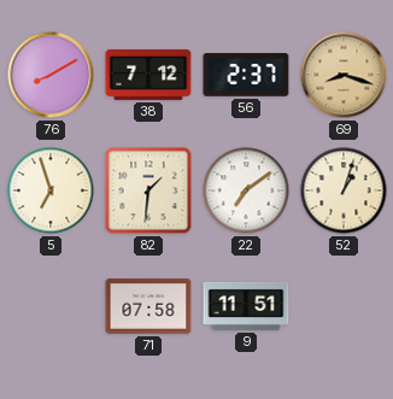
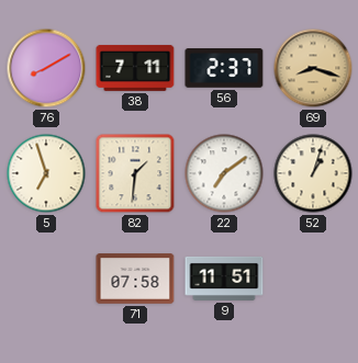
38: 7:12 -> 7:11 (135, 68)
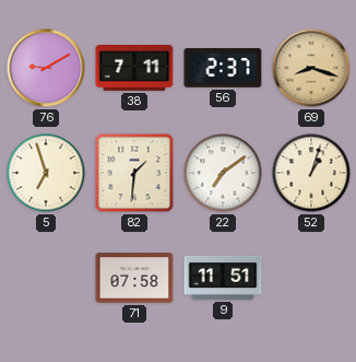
76: 8:10 -> 9:10 (46, 68)
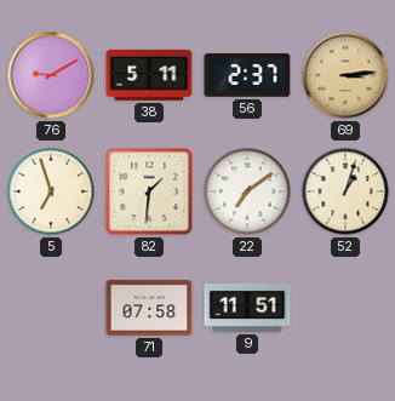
38: 7:11 -> 5:11 (149, 75)
69: 8:18 -> 3:14 (345, 75)
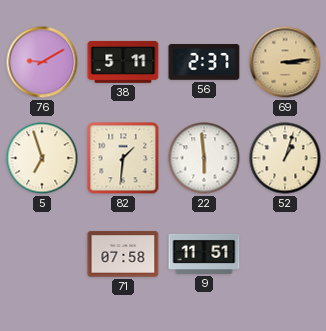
22: 7:09 -> 5:59 (204, 158)
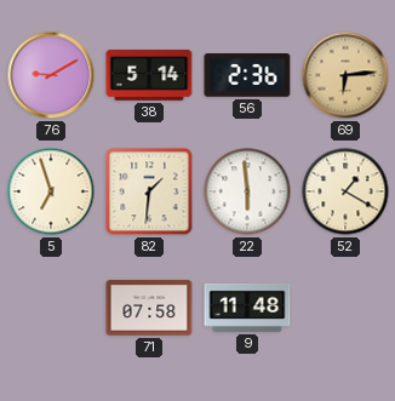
38: 5:11 -> 5:14 (149, 75)
56: 2:37 -> 2:36 (247, 75)
69: 3:14 -> 6:14 (345, 75)
52: 1:03 -> 1:20 (345, 191)
9: 11:51 -> 11:48 (247, 308)
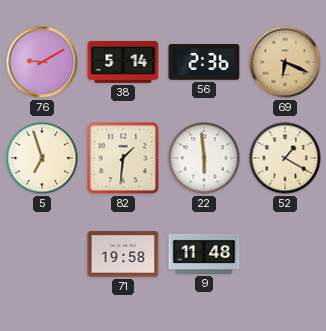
69: 6:14 -> 6:19 (285, 62)
71: 07:58 -> 19:58 (123, 254)
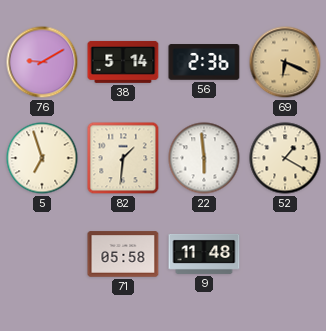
71: 19:58 -> 05:58 (123, 254)
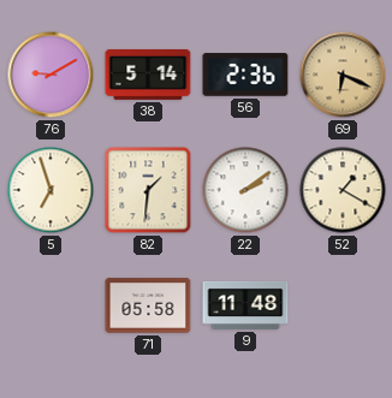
22: 5:59 -> 2:09 (245, 190)
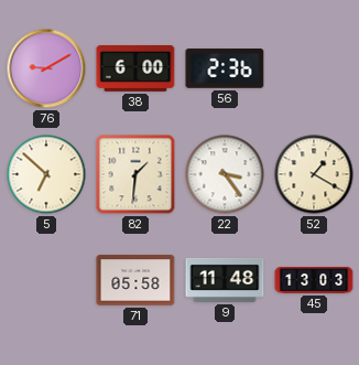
38: 5:14 -> 6:00 (135, 68)
69: 6:19 -> none (343, 75)
5: 6:57 -> 6:52 (46, 174)
22: 2:09 -> 3:24 (225, 174)
45: none -> 13:03 (314, 281)
